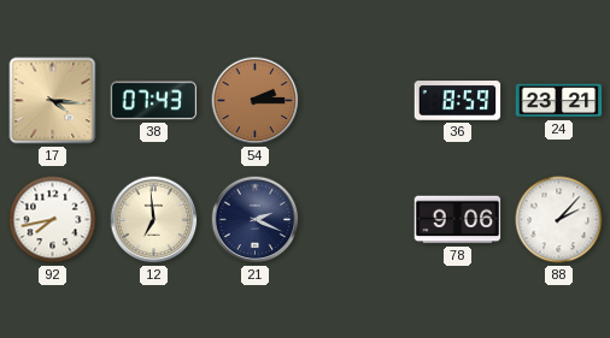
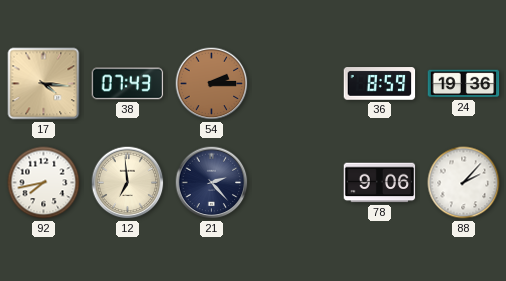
24: 23:21 -> 19:36 (464, 84)
21: 2:19 -> 2:23 (212, 183)
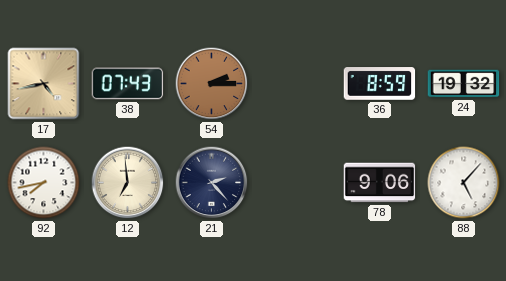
17: 4:16 -> 4:43 (44, 84)
24: 19:36 -> 19:32 (464, 84)
88: 2:07 -> 5:07 (464, 183)
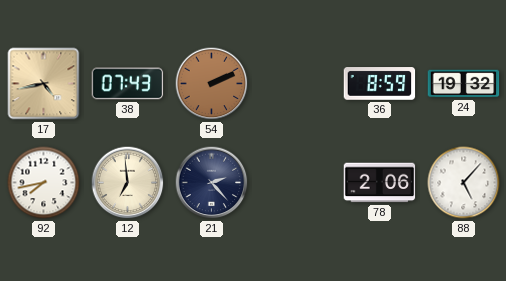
54: 2:15 -> 2:11 (212, 84)
78: 9:06 -> 2:06 (380, 183)
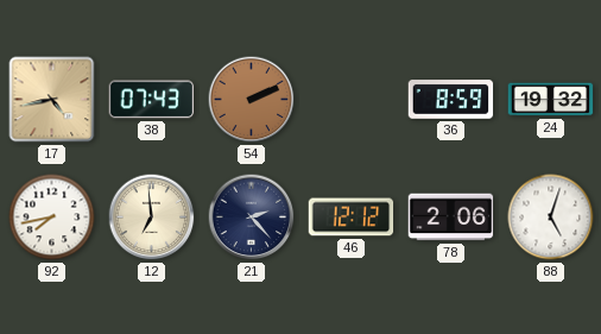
46: none -> 12:12 (352, 218)
88: 5:07 -> 5:03 (551, 218)
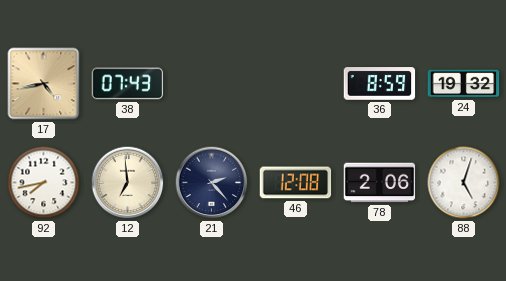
54: 2:11 -> none (252, 100)
46: 12:12 -> 12:08 (296, 183)
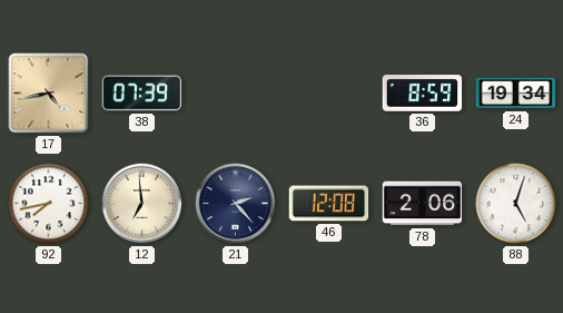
38: 07:43 -> 07:39 (142, 94)
24: 19:32 -> 19:34 (516, 94)
